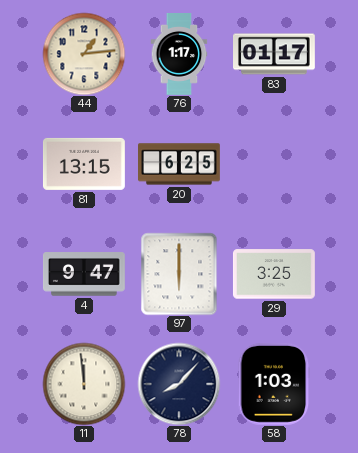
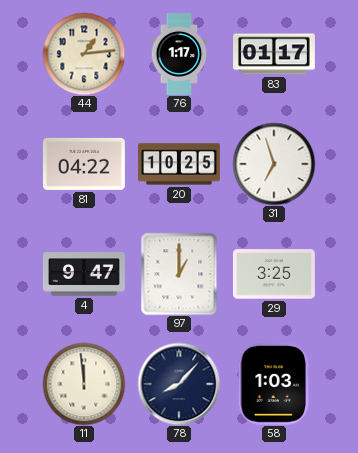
81: 13:15 -> 04:22 (84, 164)
20: 6:25 -> 10:25 (180, 164)
31: none -> 6:57 (274, 164)
97: 6:00 -> 1:00 (179, 274)
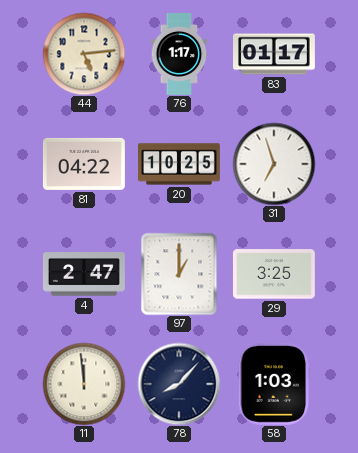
44: 1:14 -> 5:14 (84, 54)
4: 9:47 -> 2:47 (84, 274)
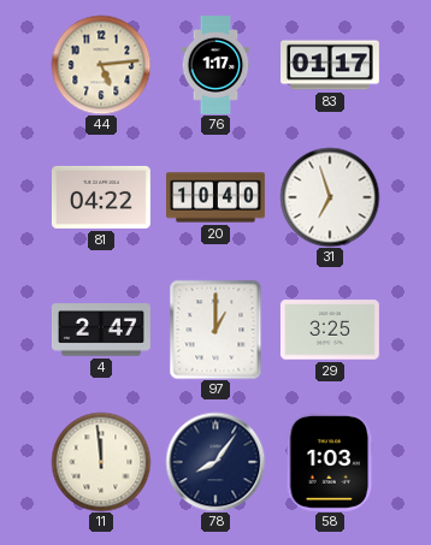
20: 10:25 -> 10:40 (217, 197)
78: 8:07 -> 8:06 (215, 462)
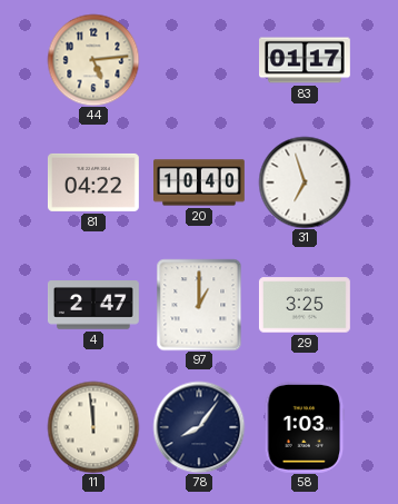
76: 1:17 -> none (215, 66)
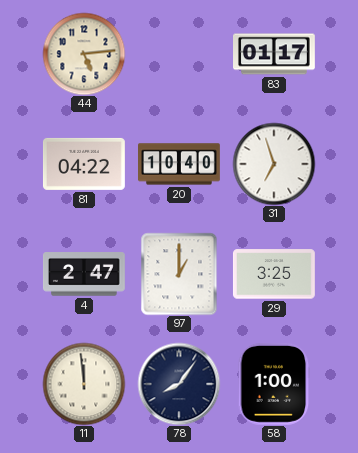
58: 1:03 -> 1:00 (274, 384)
